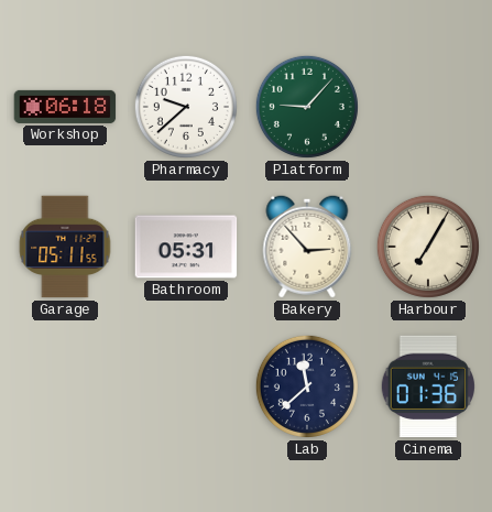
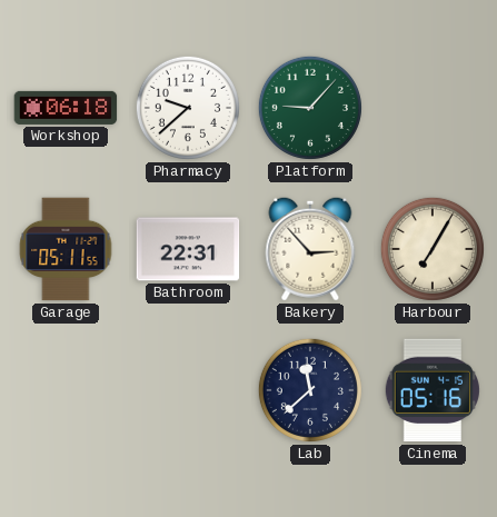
Bathroom: 05:31 -> 22:31 (188, 249)
Cinema: 01:36 -> 05:16 (433, 390)
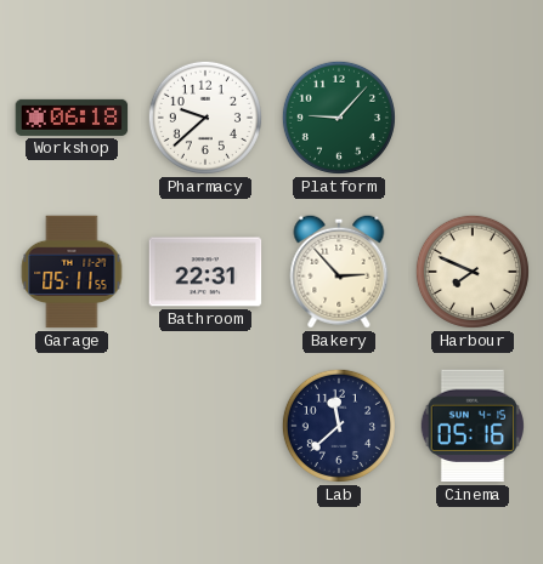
Harbour: 7:05 -> 7:49 (473, 272)
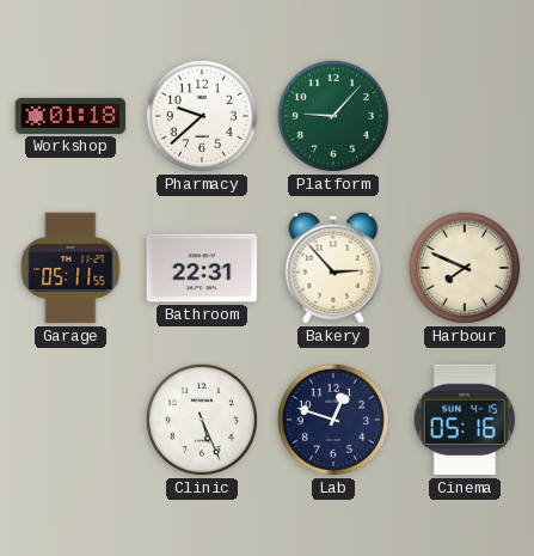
Workshop: 06:18 -> 01:18 (70, 116)
Clinic: none -> 5:26 (202, 420)
Lab: 11:38 -> 12:48 (333, 420)
